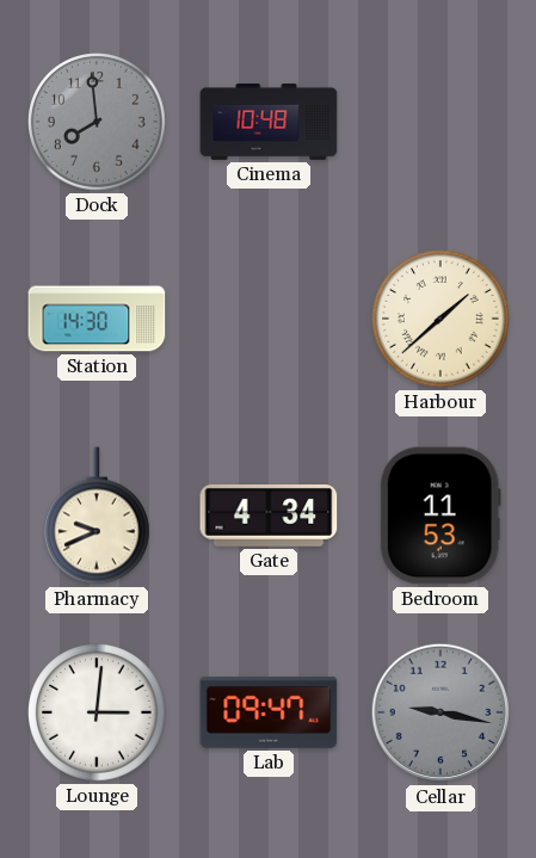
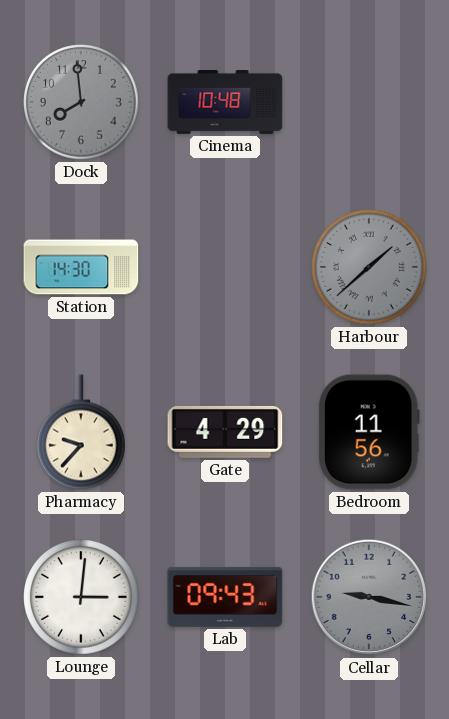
Harbour dial: cream -> grey (370, 268)
Pharmacy: 9:41 -> 9:37 (81, 432)
Gate: 4:34 -> 4:29 (225, 432)
Bedroom: 11:53 -> 11:56 (369, 432)
Lab: 09:47 -> 09:43 (225, 597)
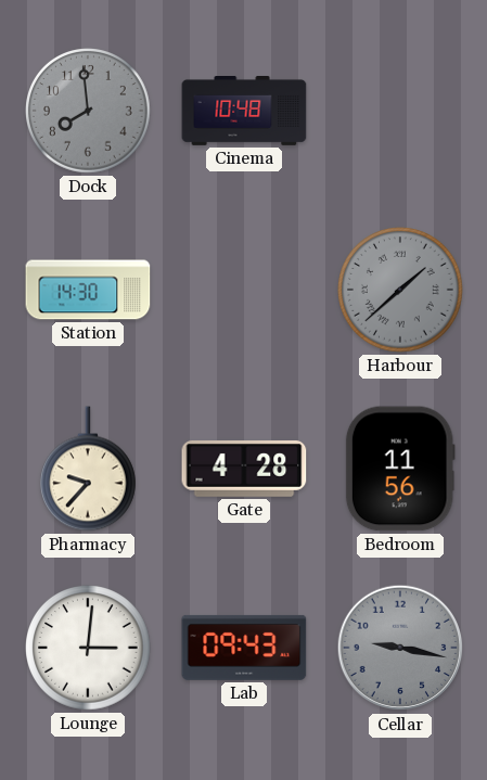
Gate: 4:29 -> 4:28 (244, 469)
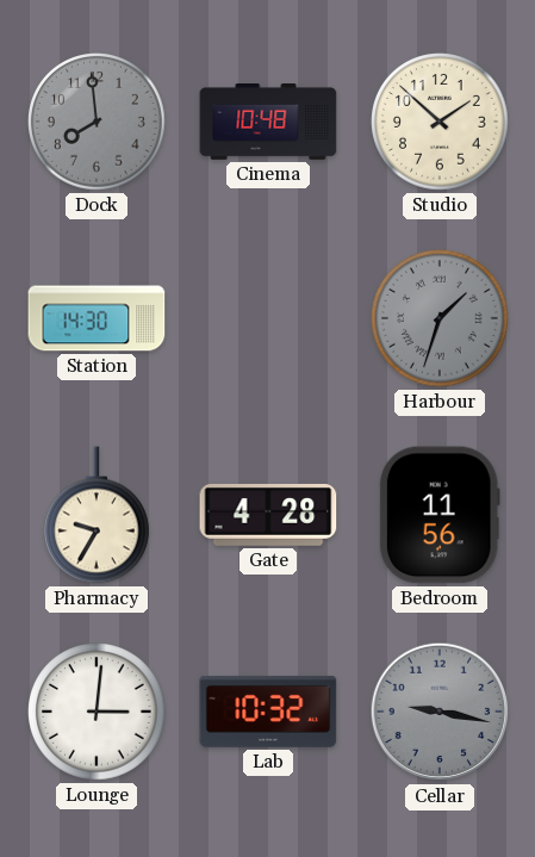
Studio: none -> 1:52 (441, 123)
Harbour: 1:38 -> 1:33 (441, 319)
Pharmacy: 9:37 -> 9:35 (97, 515)
Lab: 09:43 -> 10:32 (268, 712)
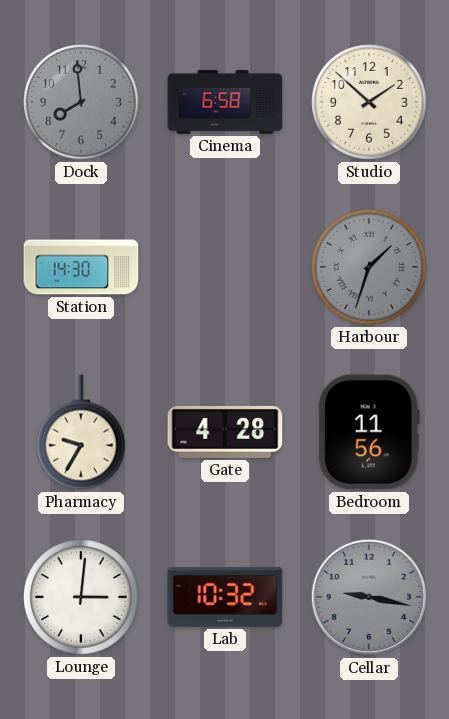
Cinema: 10:48 -> 6:58 (225, 103)
